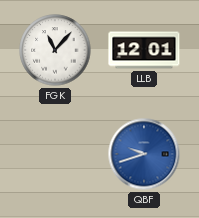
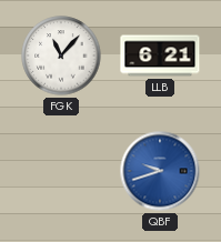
LLB: 12:01 -> 6:21 (160, 56)
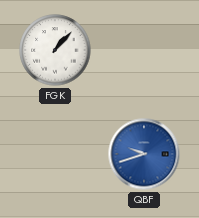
FGK: 11:07 -> 1:07 (55, 50)
LLB: 6:21 -> none (160, 56)
